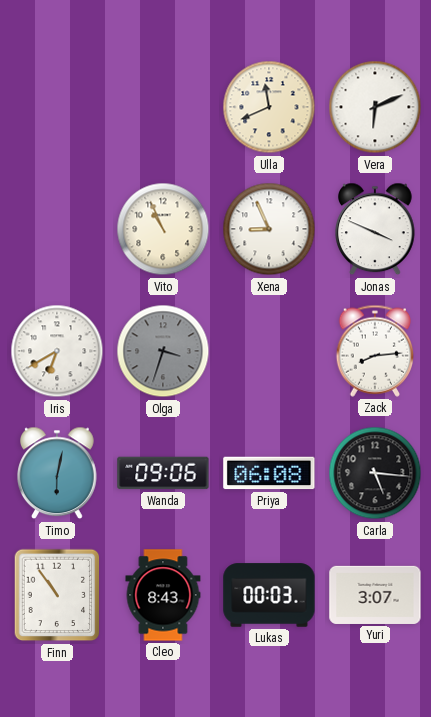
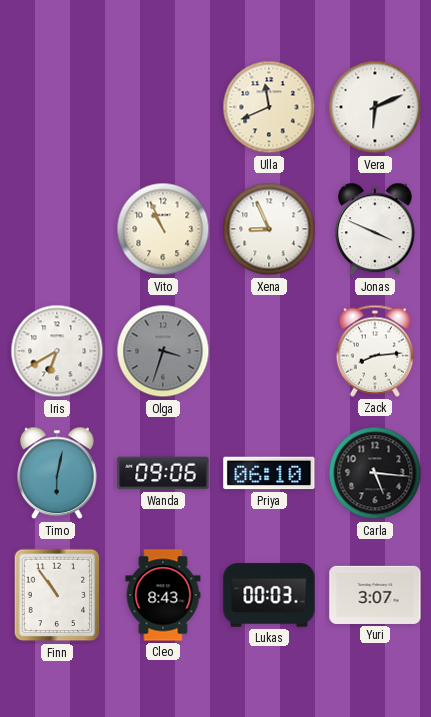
Priya: 06:08 -> 06:10 (269, 473)
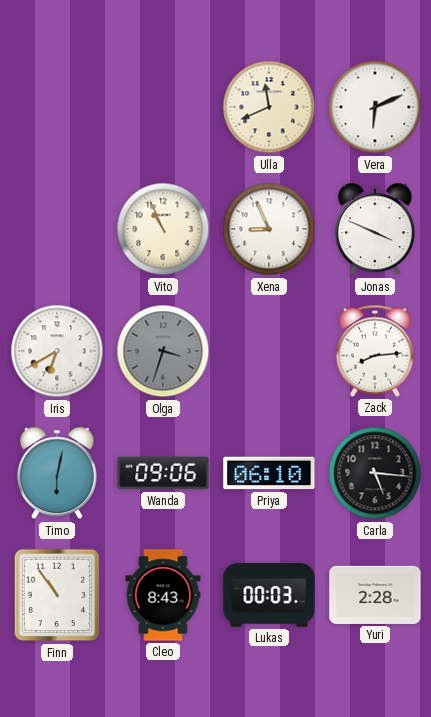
Yuri: 3:07 -> 2:28 (375, 595)
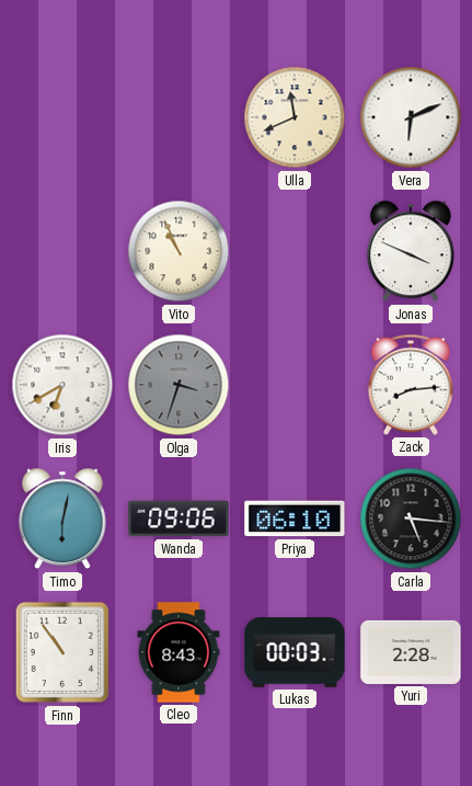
Xena: 8:56 -> none (269, 229)
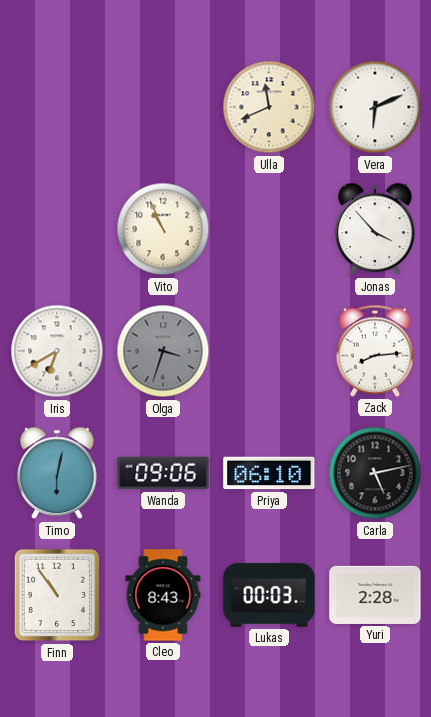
Jonas: 3:49 -> 3:53 (376, 229)
Carla: 5:16 -> 5:13 (375, 473)
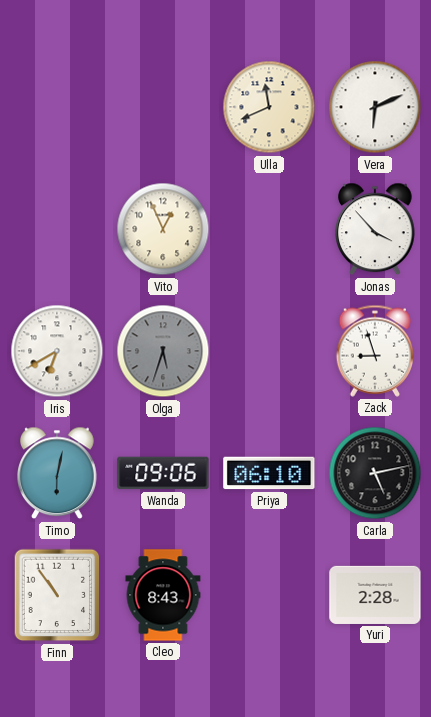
Vito: 10:56 -> 12:56 (163, 229)
Olga: 3:33 -> 5:33 (163, 351)
Zack: 8:14 -> 8:57 (374, 351)
Lukas: 00:03 -> none (269, 595)
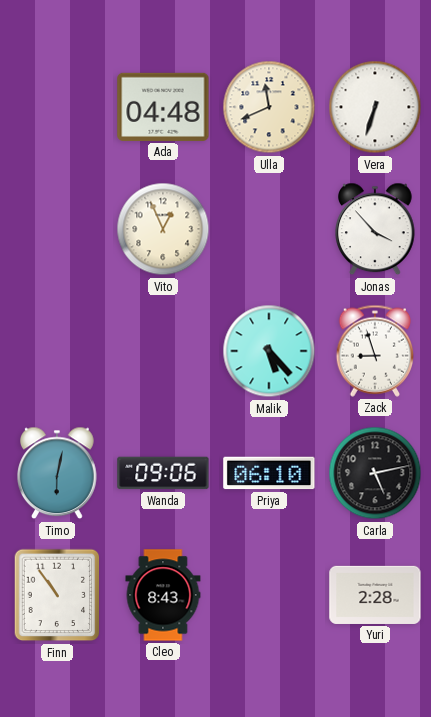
Ada: none -> 04:48 (163, 107)
Vera: 6:11 -> 6:33 (375, 107)
Iris: 6:40 -> none (57, 351)
Olga: 5:33 -> none (163, 351)
Malik: none -> 5:23 (269, 351)
